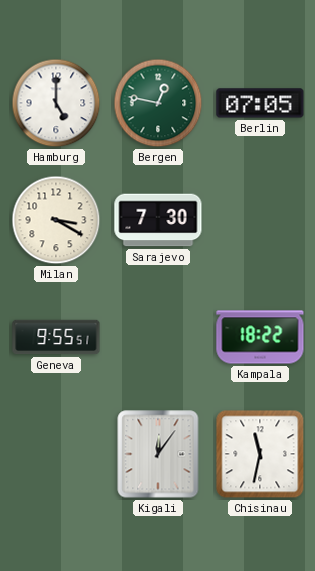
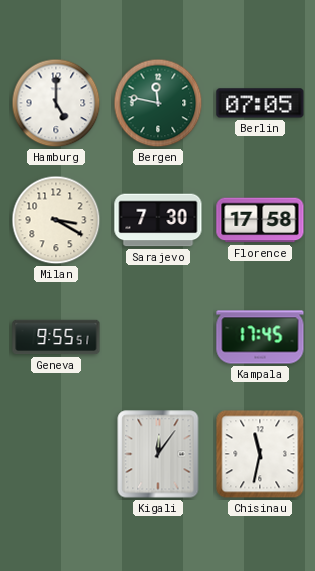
Bergen: 12:47 -> 11:47 (158, 103)
Florence: none -> 17:58 (260, 220)
Kampala: 18:22 -> 17:45 (260, 337)
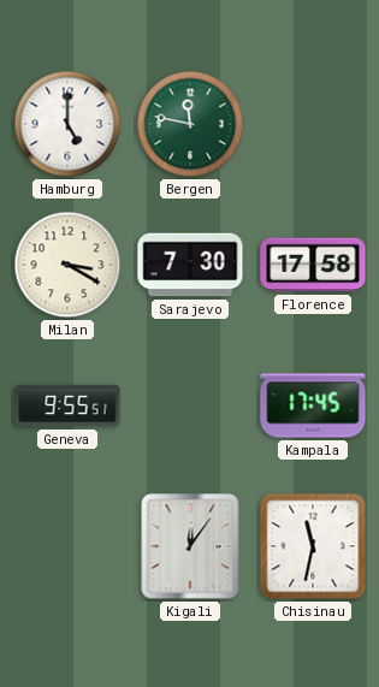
Berlin: 07:05 -> none (260, 103)
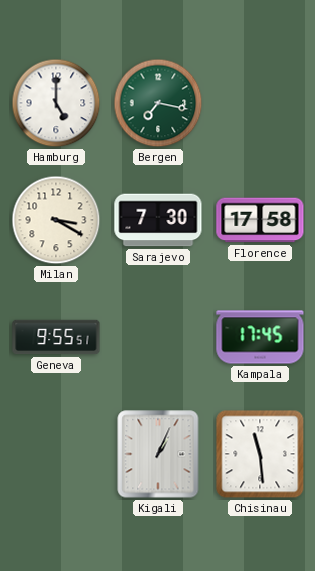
Bergen: 11:47 -> 7:17 (158, 103)
Kigali: 12:06 -> 1:04 (158, 454)
Chisinau: 11:32 -> 11:29 (260, 454)
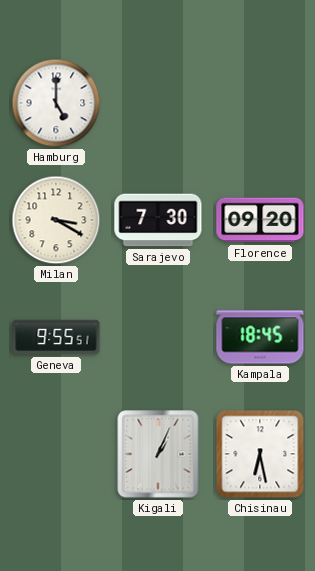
Bergen: 7:17 -> none (158, 103)
Florence: 17:58 -> 09:20 (260, 220)
Kampala: 17:45 -> 18:45 (260, 337)
Chisinau: 11:29 -> 6:28 (260, 454)
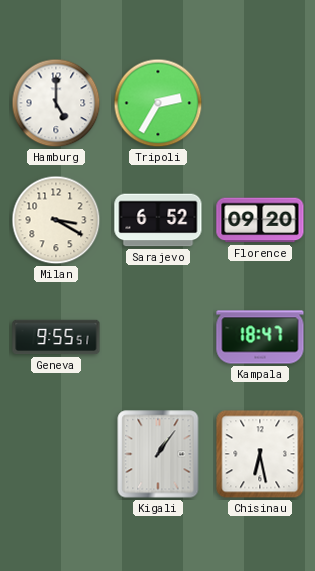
Tripoli: none -> 2:35 (158, 103)
Sarajevo: 7:30 -> 6:52 (158, 220)
Kampala: 18:45 -> 18:47 (260, 337)
Kigali: 1:04 -> 1:06 (158, 454)
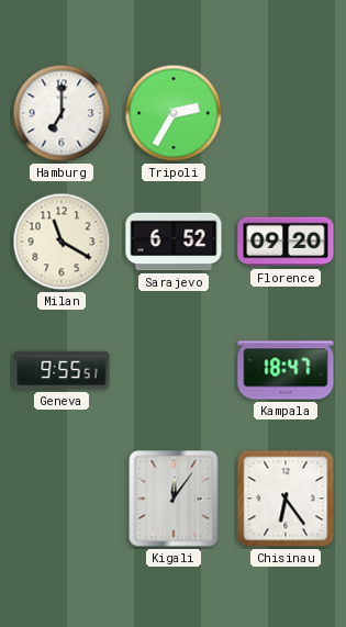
Hamburg: 5:00 -> 7:00 (62, 113)
Milan: 3:20 -> 11:20 (62, 242)
Kigali: 1:06 -> 12:06 (174, 499)
Chisinau: 6:28 -> 6:24 (286, 499)
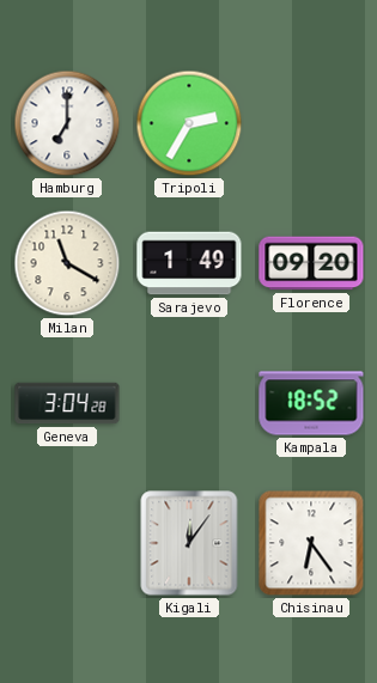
Sarajevo: 6:52 -> 1:49 (189, 263)
Geneva: 9:55 -> 3:04 (67, 403)
Kampala: 18:47 -> 18:52 (311, 403)
